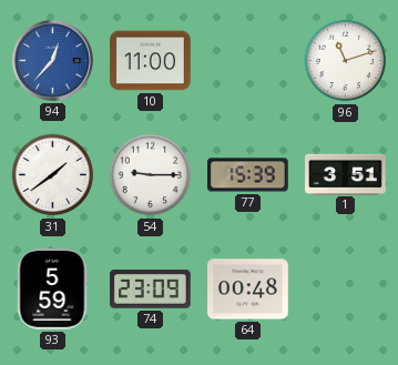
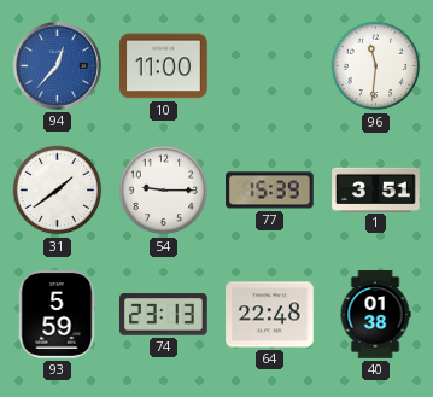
96: 11:12 -> 11:31 (376, 66)
74: 23:09 -> 23:13 (164, 315)
64: 00:48 -> 22:48 (270, 315)
40: none -> 01:38 (375, 315)
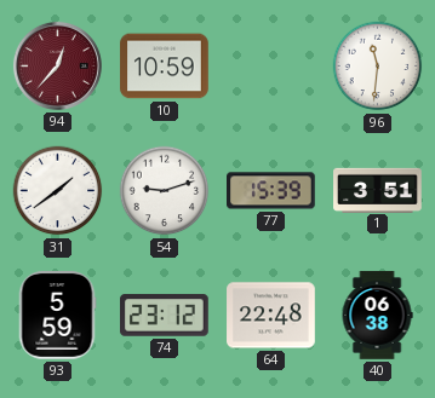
94 dial: blue -> burgundy (57, 65)
10: 11:00 -> 10:59 (165, 67)
54: 9:15 -> 9:12 (165, 191)
74: 23:13 -> 23:12 (165, 316)
40: 01:38 -> 06:38 (377, 316)
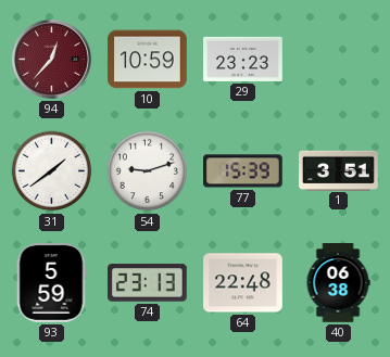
29: none -> 23:23 (243, 59)
96: 11:31 -> none (378, 67)
74: 23:12 -> 23:13 (148, 283)
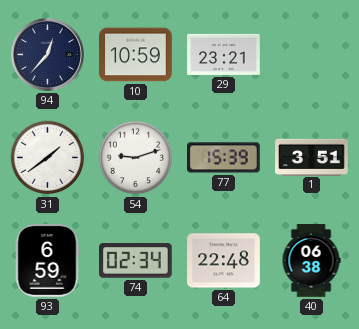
94 dial: burgundy -> navy (47, 54)
29: 23:23 -> 23:21 (224, 54)
93: 5:59 -> 6:59 (47, 261)
74: 23:13 -> 02:34 (136, 261)
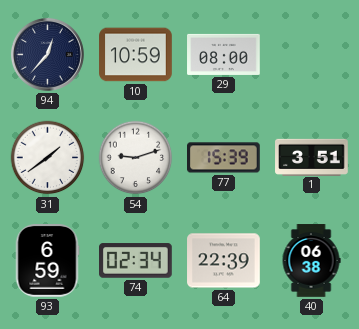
29: 23:21 -> 08:00 (224, 54)
64: 22:48 -> 22:39 (224, 261)
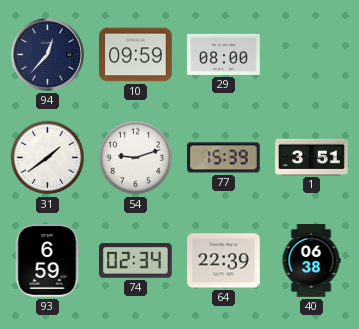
10: 10:59 -> 09:59 (136, 55)
